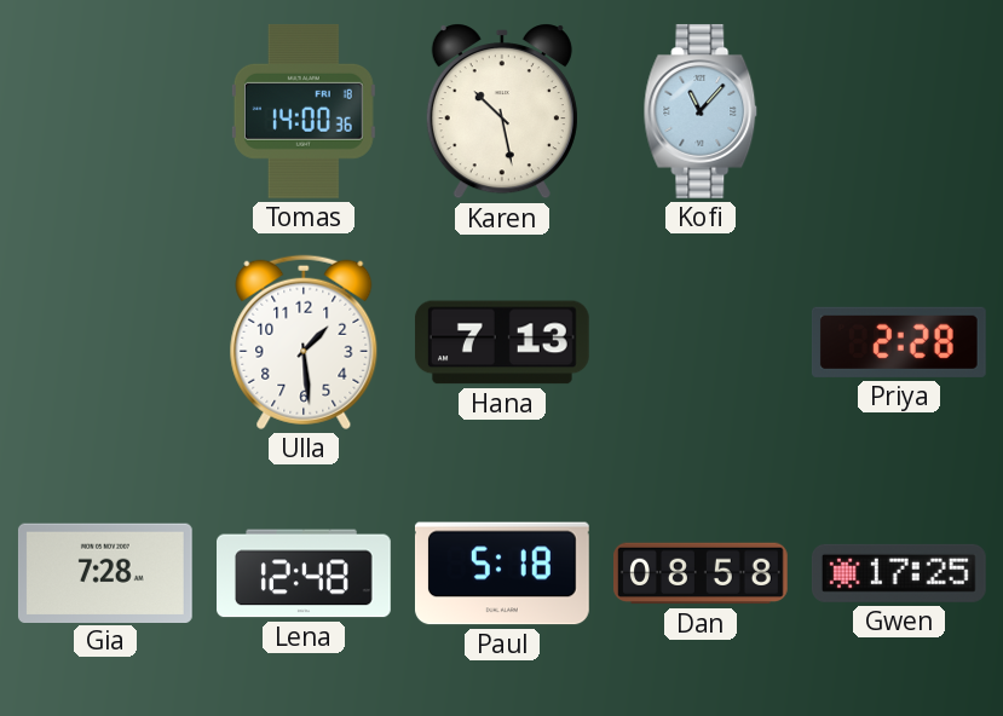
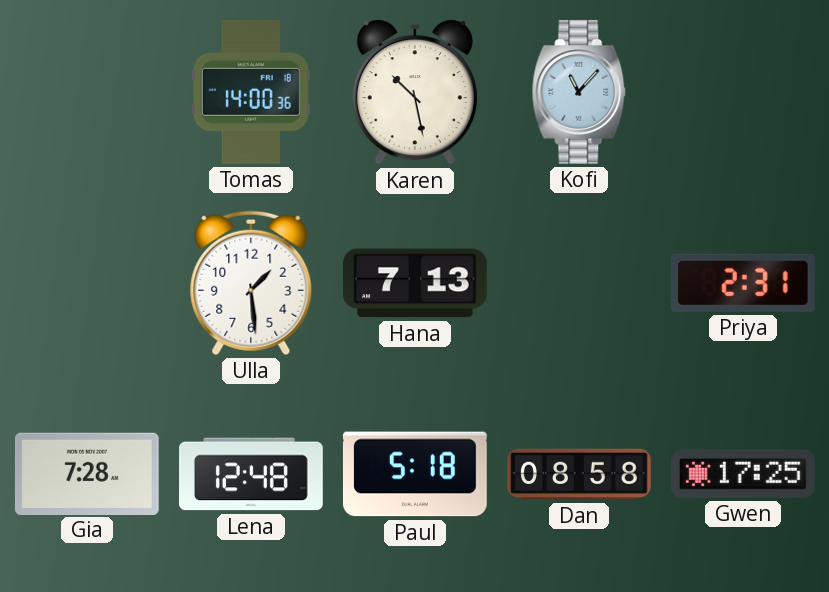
Priya: 2:28 -> 2:31 (743, 283)
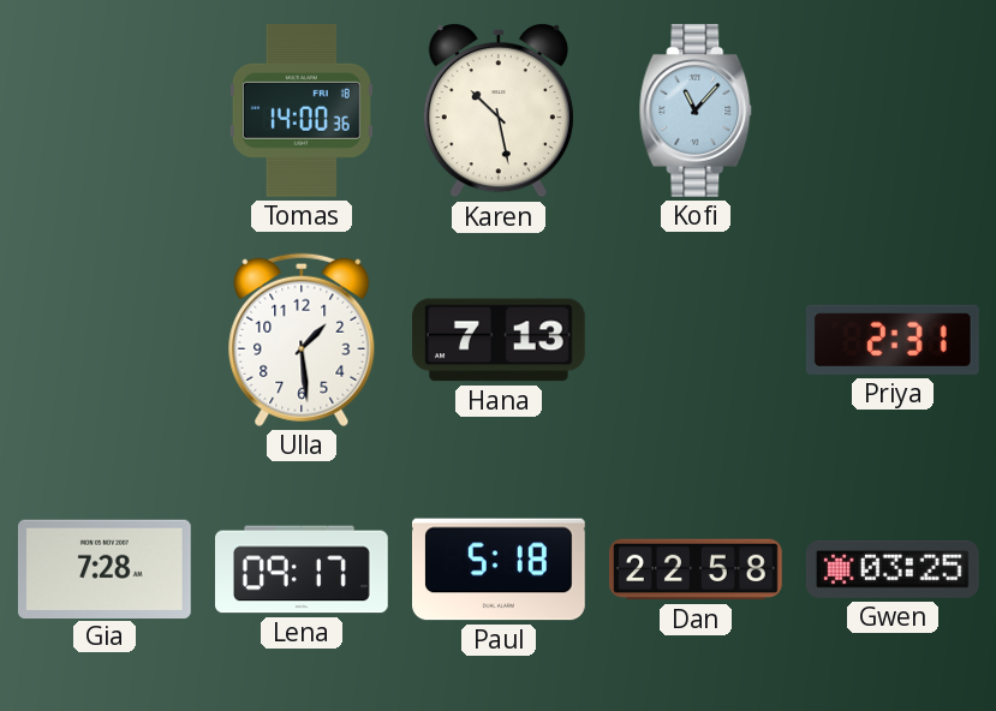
Lena: 12:48 -> 09:17 (303, 569)
Dan: 08:58 -> 22:58 (697, 569)
Gwen: 17:25 -> 03:25 (893, 569)
